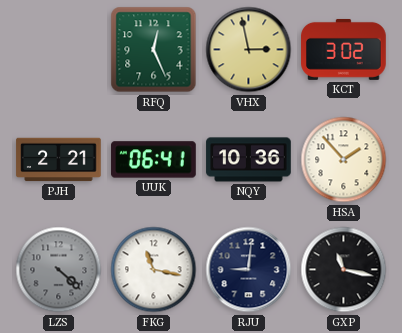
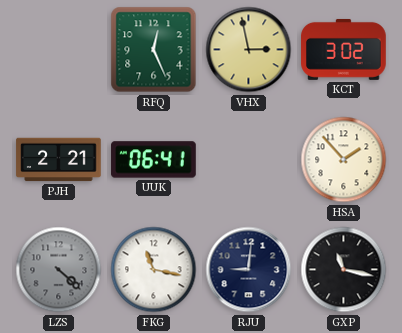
NQY: 10:36 -> none (249, 160)
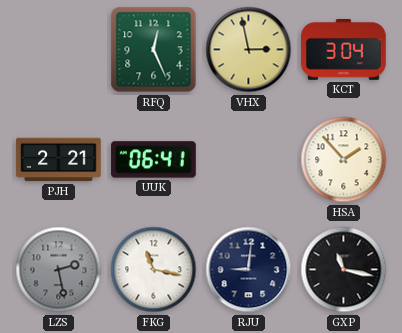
KCT: 3:02 -> 3:04 (344, 49)
LZS: 4:22 -> 2:28 (59, 270)
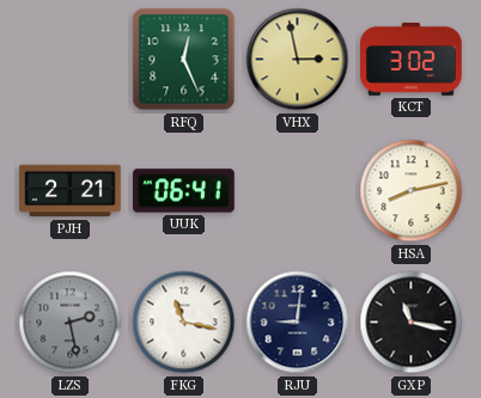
KCT: 3:04 -> 3:02 (412, 59)
HSA: 1:53 -> 8:13 (412, 191)
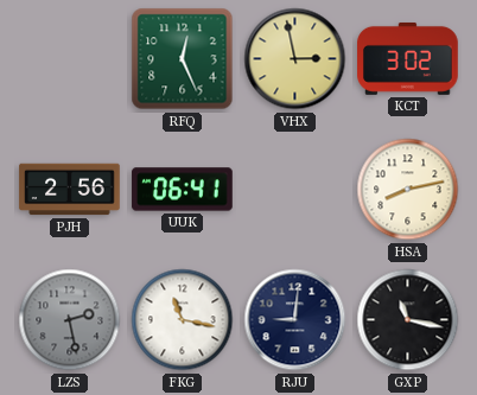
PJH: 2:21 -> 2:56 (70, 190)
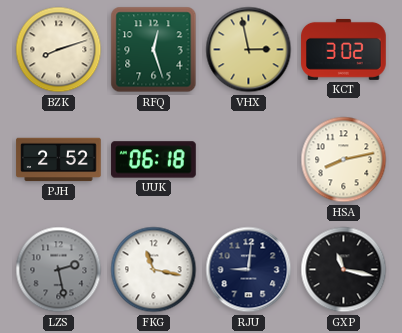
BZK: none -> 8:12 (59, 50)
RFQ: 12:26 -> 12:27 (154, 50)
PJH: 2:56 -> 2:52 (59, 160)
UUK: 06:41 -> 06:18 (154, 160)
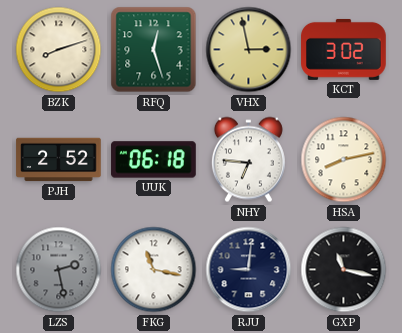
NHY: none -> 6:46 (248, 160)
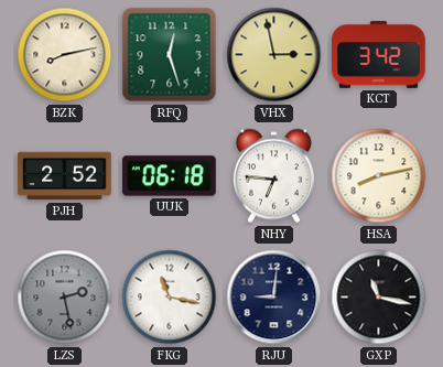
BZK: 8:12 -> 8:13 (65, 55)
KCT: 3:02 -> 3:42 (379, 54)
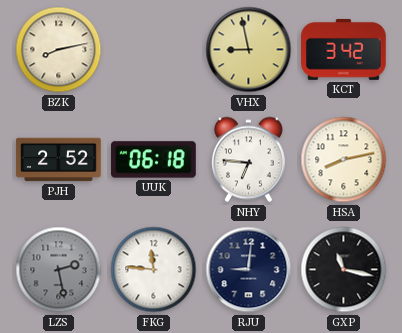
RFQ: 12:27 -> none (170, 55)
VHX: 2:58 -> 8:58 (249, 50)
FKG: 11:17 -> 11:46 (154, 270)
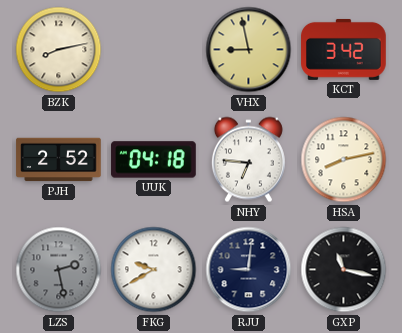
UUK: 06:18 -> 04:18 (154, 160)
FKG: 11:46 -> 9:40 (154, 270)
